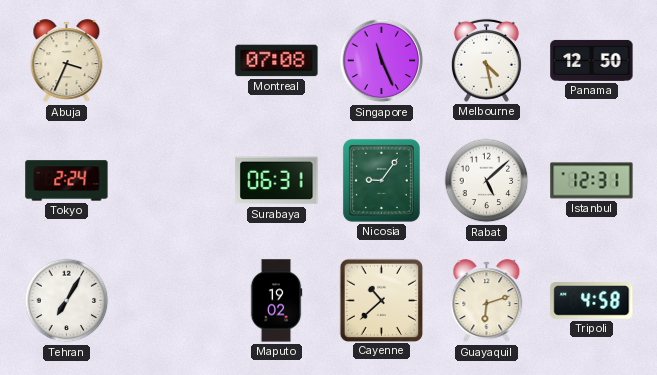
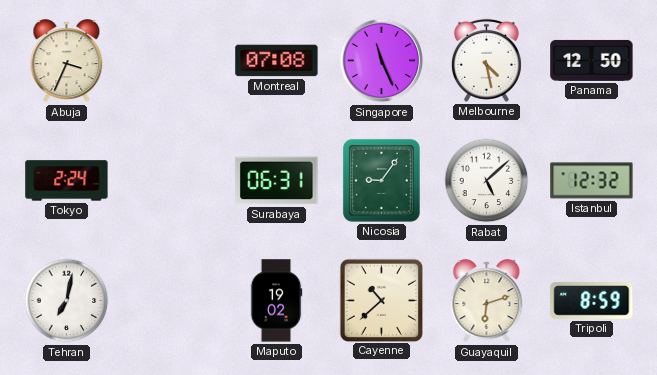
Istanbul: 12:31 -> 12:32 (592, 181)
Tehran: 7:05 -> 7:02 (67, 301)
Tripoli: 4:58 -> 8:59 (592, 301)
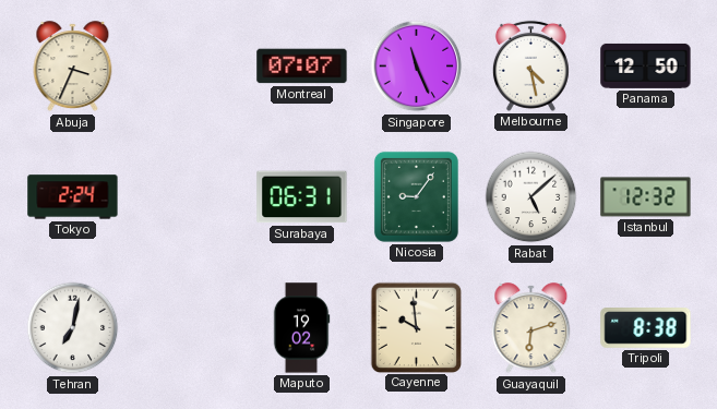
Montreal: 07:08 -> 07:07 (302, 67)
Cayenne: 10:38 -> 9:59 (416, 327)
Tripoli: 8:59 -> 8:38 (646, 328)
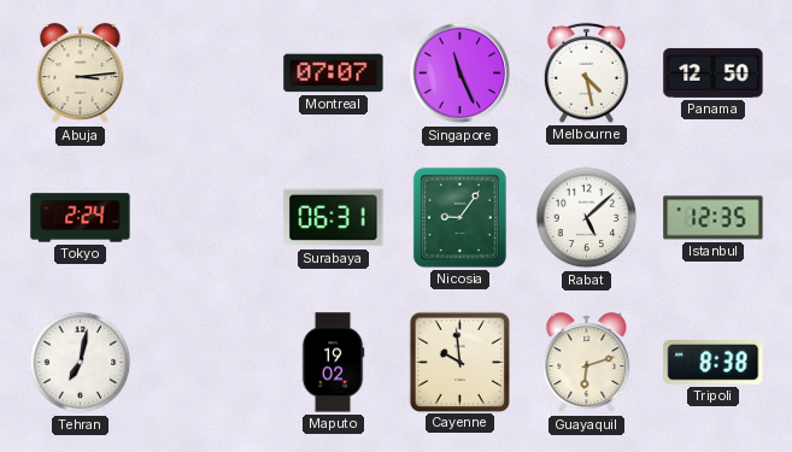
Abuja: 3:34 -> 3:14 (81, 74)
Istanbul: 12:32 -> 12:35 (714, 218)
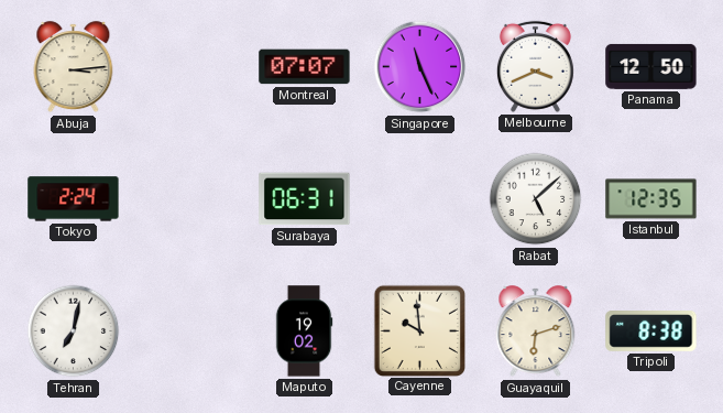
Melbourne: 4:28 -> 3:41 (535, 66)
Nicosia: 9:06 -> none (459, 217)
